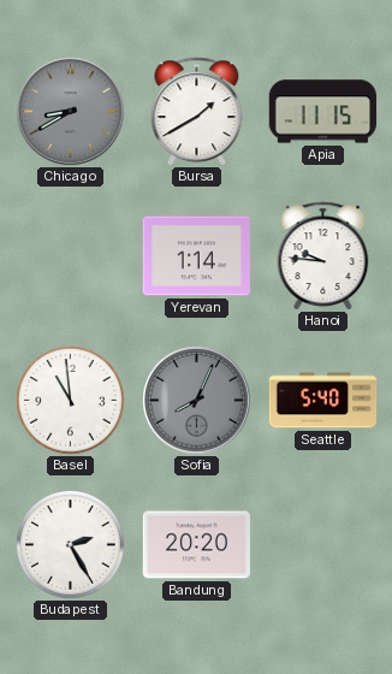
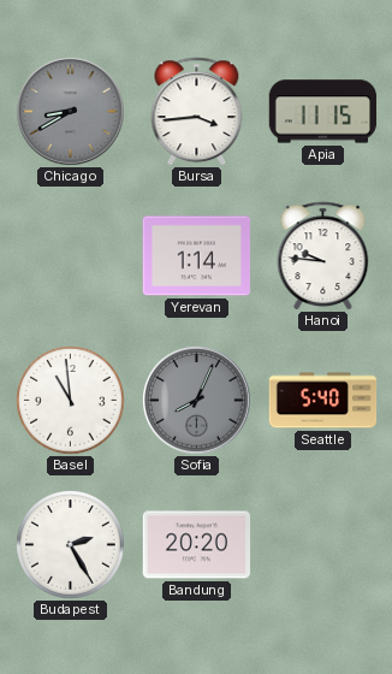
Bursa: 1:40 -> 3:44 (197, 111)
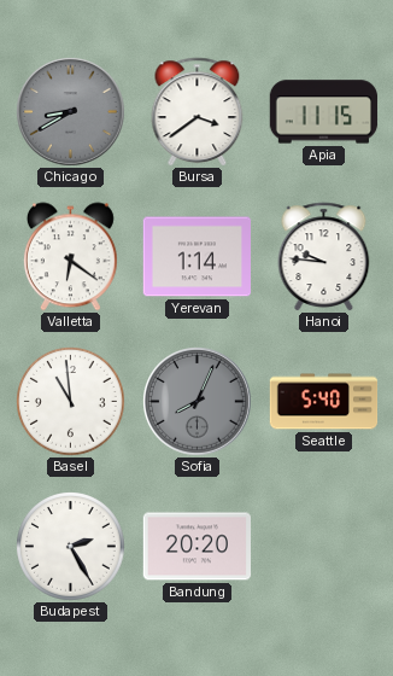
Bursa: 3:44 -> 3:39 (198, 111)
Valletta: none -> 6:21 (70, 257)
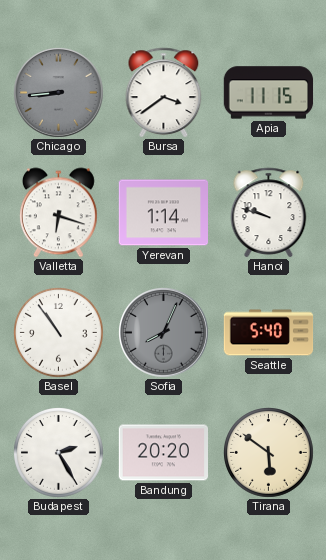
Chicago: 8:40 -> 8:44 (59, 93)
Valletta: 6:21 -> 6:18 (58, 213)
Hanoi: 9:46 -> 9:48 (269, 212)
Basel: 10:59 -> 10:54 (59, 333)
Tirana: none -> 5:51 (269, 453)
